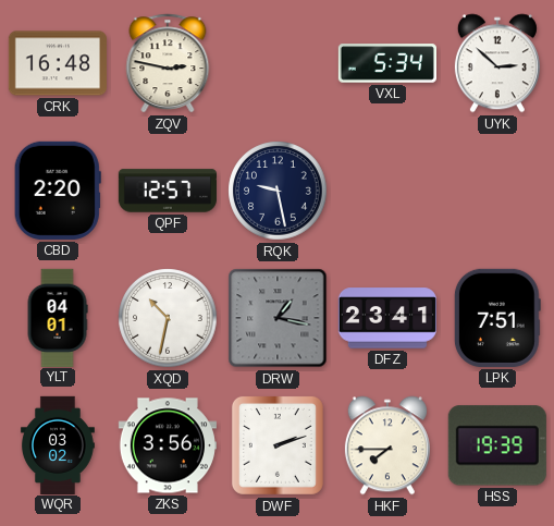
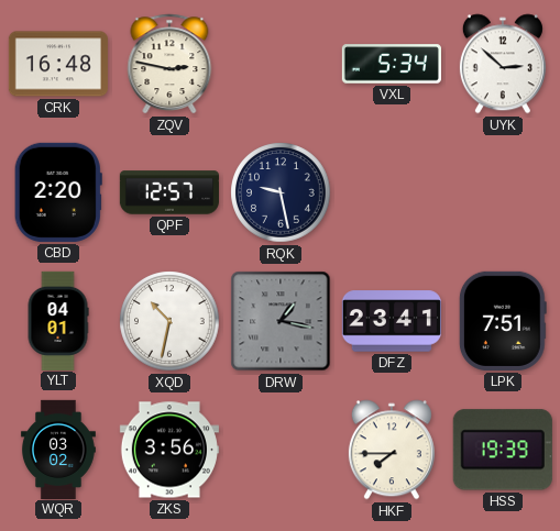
DWF: 2:12 -> none (278, 445)
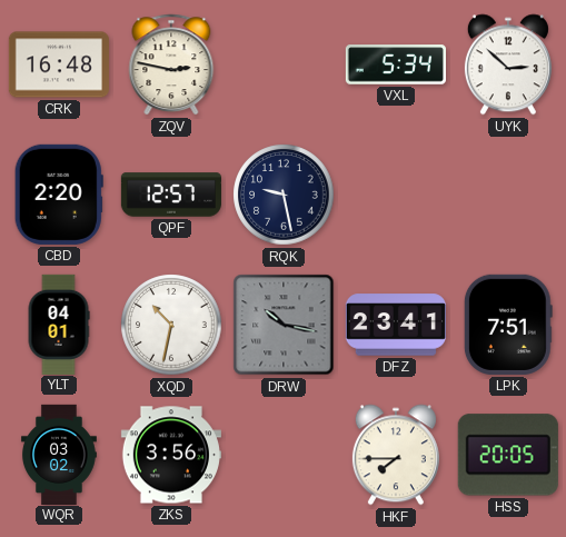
DRW: 1:17 -> 10:17 (284, 325)
HSS: 19:39 -> 20:05 (508, 455)
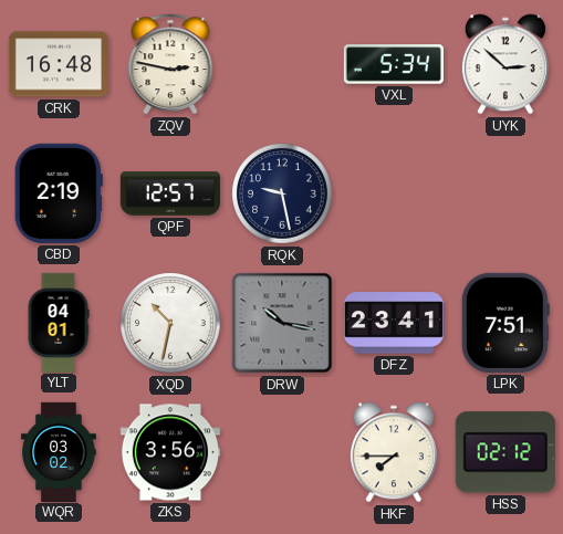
CBD: 2:20 -> 2:19 (59, 193)
HSS: 20:05 -> 02:12 (505, 452)
